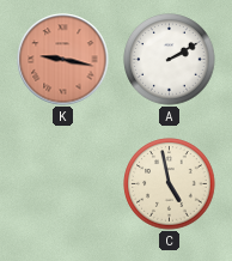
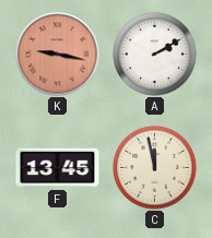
F: none -> 13:45 (58, 168)
C: 4:58 -> 11:58 (155, 168)
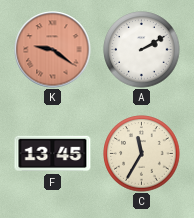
K: 9:17 -> 9:21 (53, 50)
C: 11:58 -> 11:35 (142, 154)
